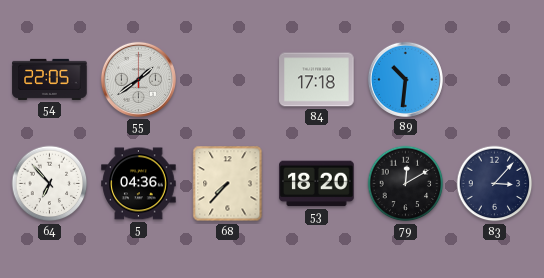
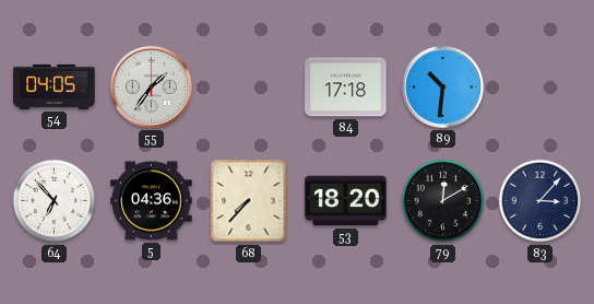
54: 22:05 -> 04:05 (55, 86)
55: 1:39 -> 1:36 (151, 86)
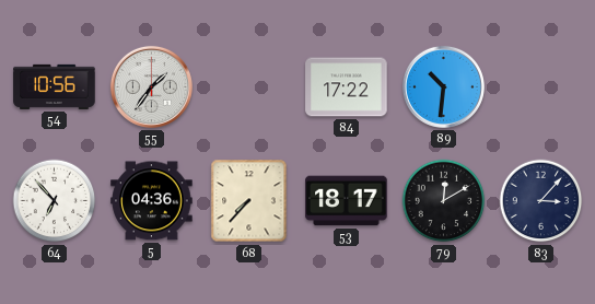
54: 04:05 -> 10:56 (55, 86)
84: 17:18 -> 17:22 (347, 87)
53: 18:20 -> 18:17 (347, 201)
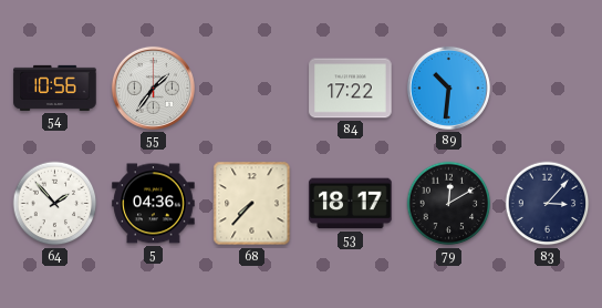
64: 6:53 -> 1:53 (55, 204)
